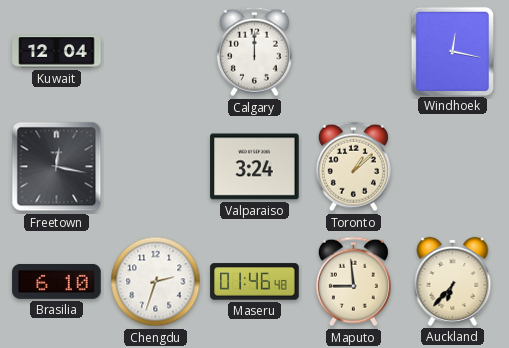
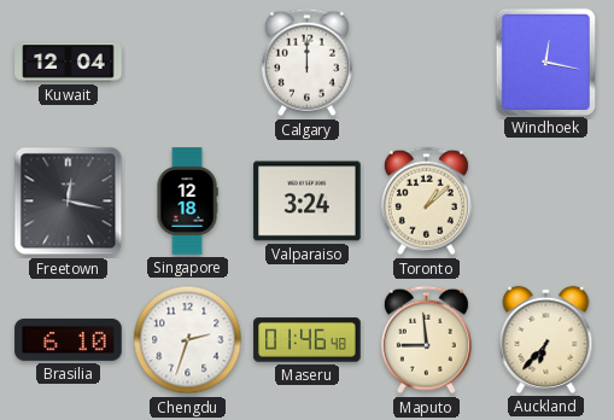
Singapore: none -> 12:18 (187, 202)
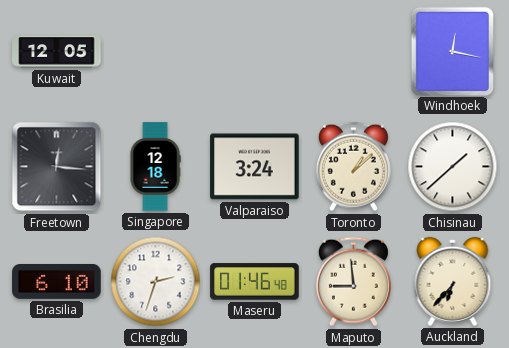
Kuwait: 12:04 -> 12:05 (57, 52)
Calgary: 12:00 -> none (306, 63)
Freetown: 12:17 -> 12:16 (57, 167)
Chisinau: none -> 1:38 (453, 167)
